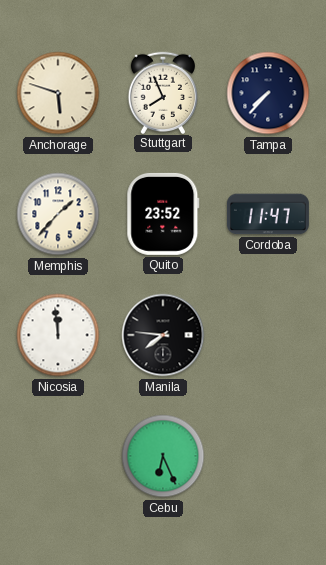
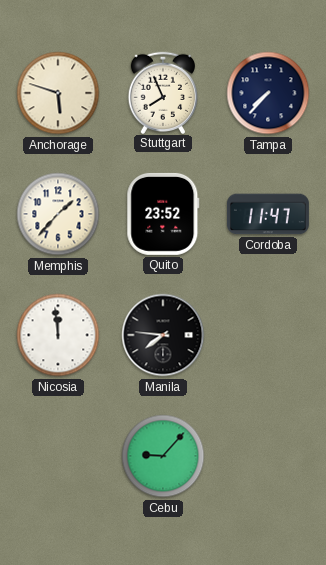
Cebu: 6:26 -> 9:07 (163, 456)
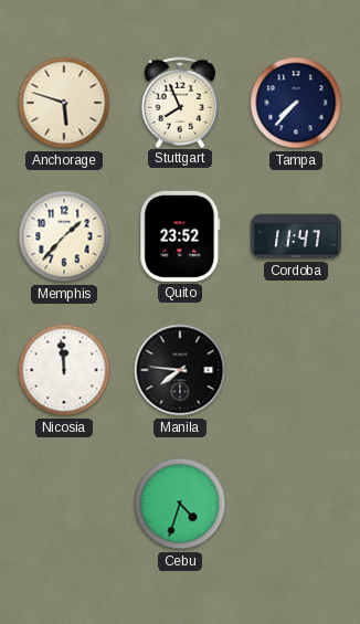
Cebu: 9:07 -> 4:33 (180, 504)
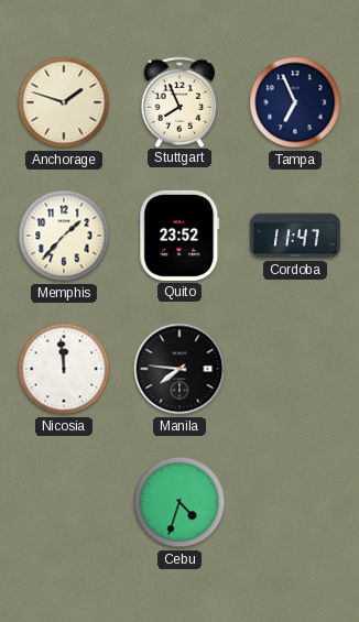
Anchorage: 5:48 -> 1:48 (64, 102)
Tampa: 7:37 -> 6:56 (295, 102)
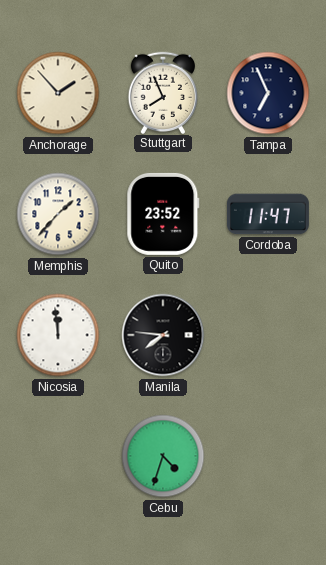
Anchorage: 1:48 -> 1:53 (58, 93)
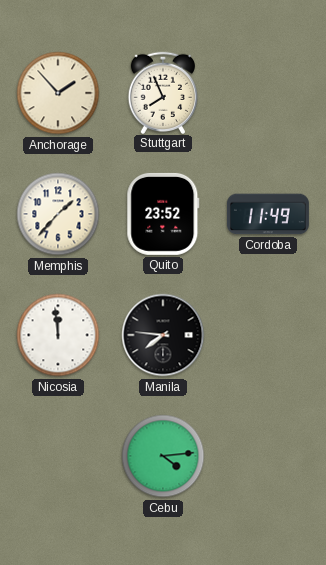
Tampa: 6:56 -> none (268, 93)
Cordoba: 11:47 -> 11:49 (268, 214)
Cebu: 4:33 -> 4:14 (163, 456)
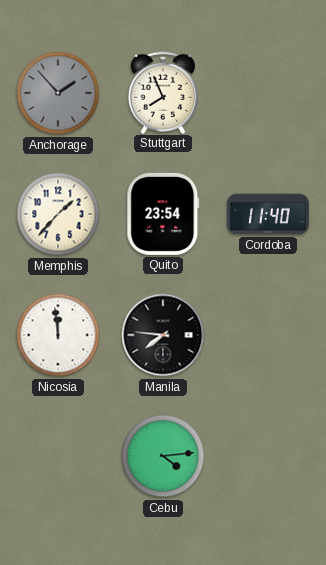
Anchorage dial: cream -> grey (58, 93)
Quito: 23:52 -> 23:54 (163, 214)
Cordoba: 11:49 -> 11:40 (268, 214)
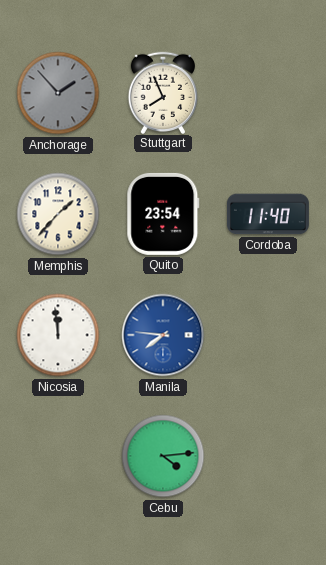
Manila dial: black -> blue (163, 335)
